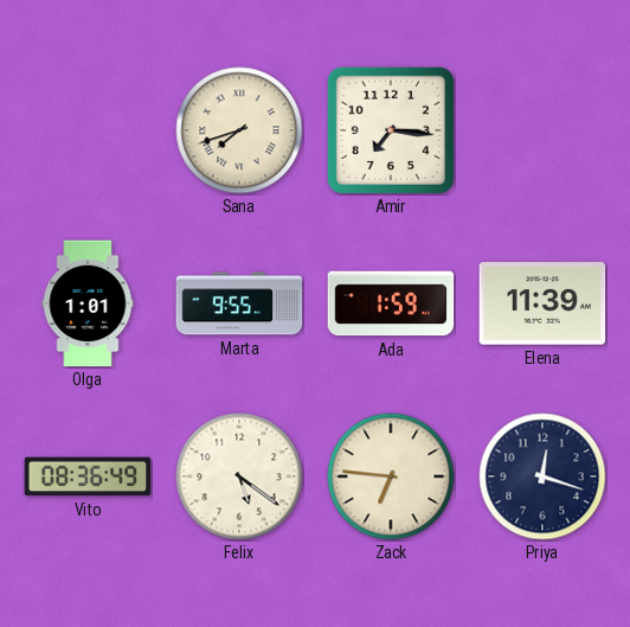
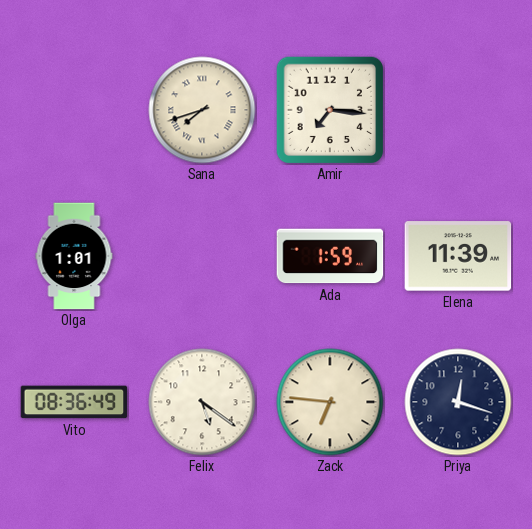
Marta: 9:55 -> none (239, 303)
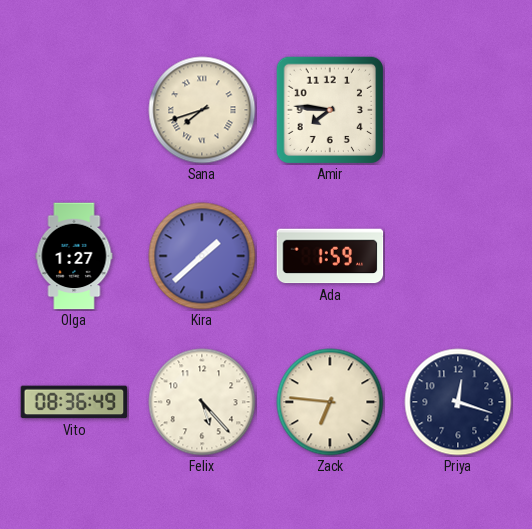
Amir: 7:16 -> 7:46 (330, 110)
Olga: 1:01 -> 1:27 (74, 256)
Kira: none -> 1:38 (202, 256)
Elena: 11:39 -> none (458, 256)
Felix: 5:21 -> 5:23 (202, 402)
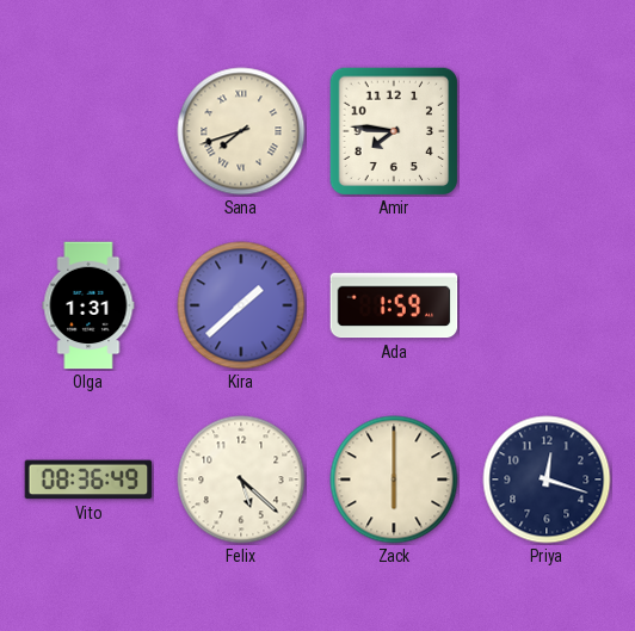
Olga: 1:27 -> 1:31 (88, 305)
Felix: 5:23 -> 5:22 (241, 480)
Zack: 6:46 -> 6:00 (394, 480)
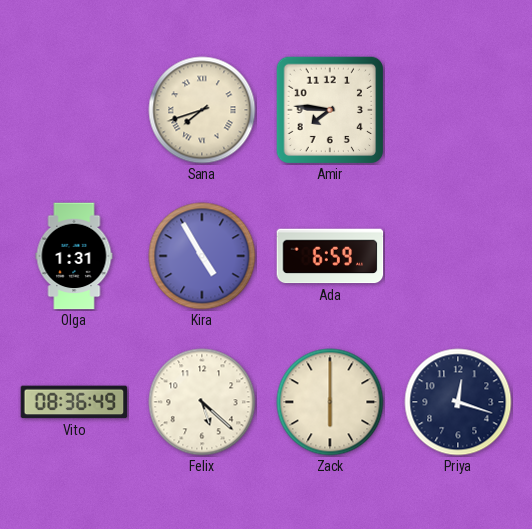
Kira: 1:38 -> 4:55 (202, 256)
Ada: 1:59 -> 6:59 (330, 256)
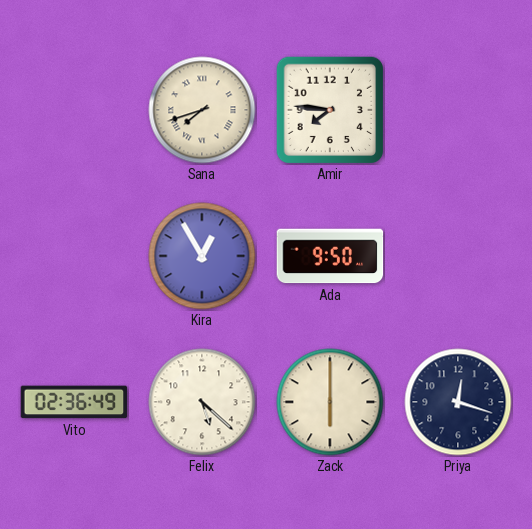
Olga: 1:31 -> none (74, 256)
Kira: 4:55 -> 12:55 (202, 256)
Ada: 6:59 -> 9:50 (330, 256)
Vito: 08:36 -> 02:36 (74, 402)
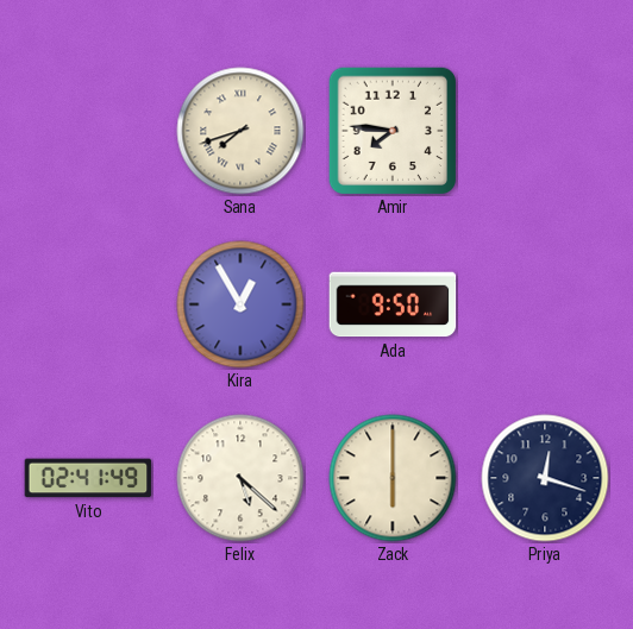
Vito: 02:36 -> 02:41 (88, 478)
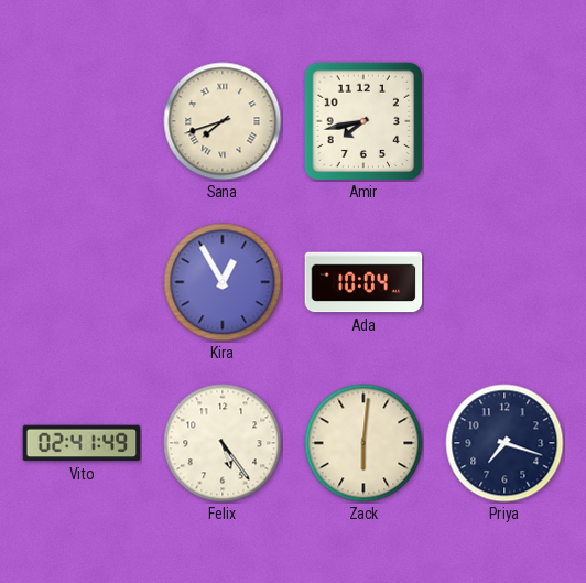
Amir: 7:46 -> 7:43 (363, 121)
Ada: 9:50 -> 10:04 (363, 282)
Felix: 5:22 -> 5:24 (223, 443)
Zack: 6:00 -> 6:01 (363, 443)
Priya: 12:18 -> 7:18 (504, 443)
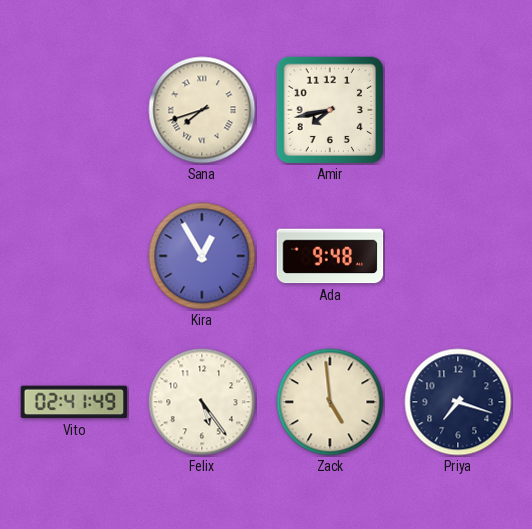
Ada: 10:04 -> 9:48 (330, 256)
Zack: 6:01 -> 4:59 (330, 402)
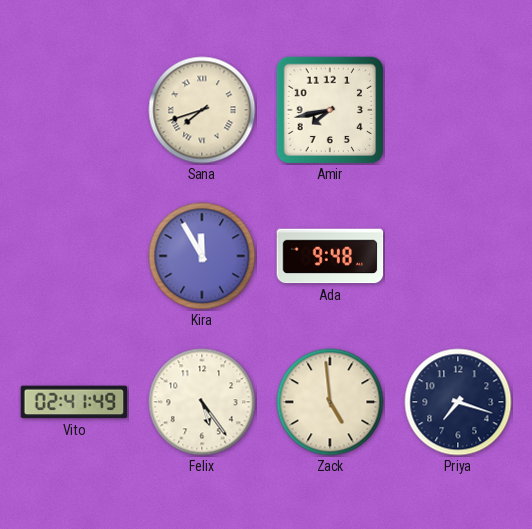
Kira: 12:55 -> 11:55 (202, 256)
